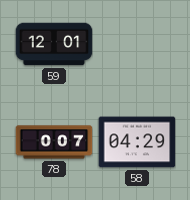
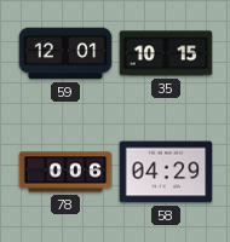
35: none -> 10:15 (166, 53)
78: 0:07 -> 0:06 (65, 172)
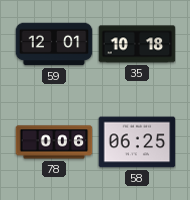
35: 10:15 -> 10:18 (137, 44)
58: 04:29 -> 06:25 (137, 142)
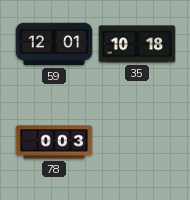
78: 0:06 -> 0:03 (54, 142)
58: 06:25 -> none (137, 142)
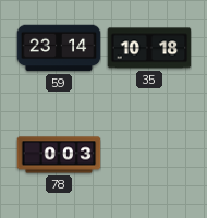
59: 12:01 -> 23:14 (59, 48)
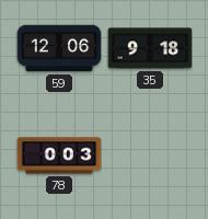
59: 23:14 -> 12:06 (59, 48)
35: 10:18 -> 9:18 (150, 48)
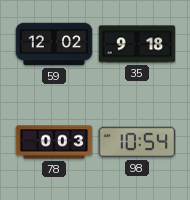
59: 12:06 -> 12:02 (54, 44)
98: none -> 10:54 (137, 142)
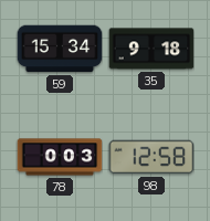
59: 12:02 -> 15:34 (60, 49)
98: 10:54 -> 12:58 (151, 157)
